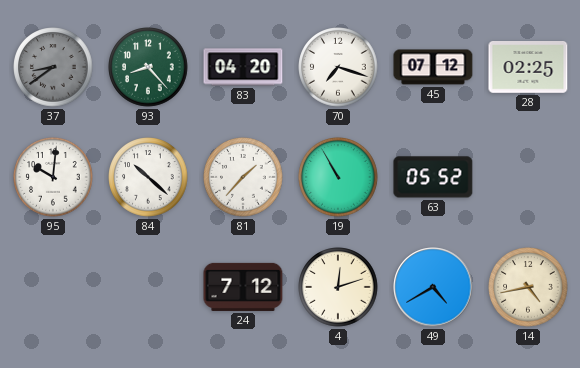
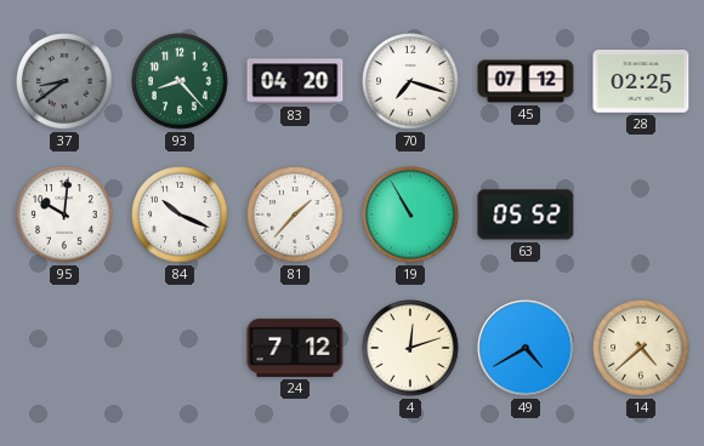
84: 10:22 -> 10:19 (180, 215)
14: 4:43 -> 4:38 (641, 348)
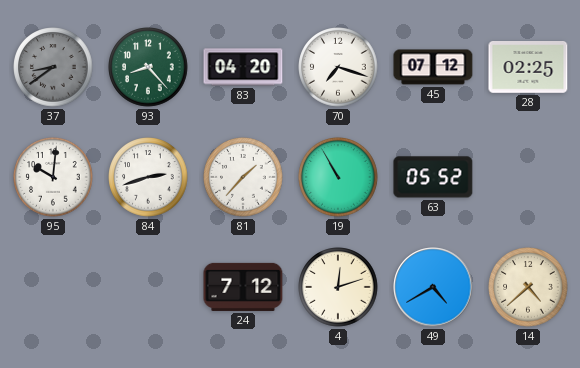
84: 10:19 -> 2:42 (148, 177)
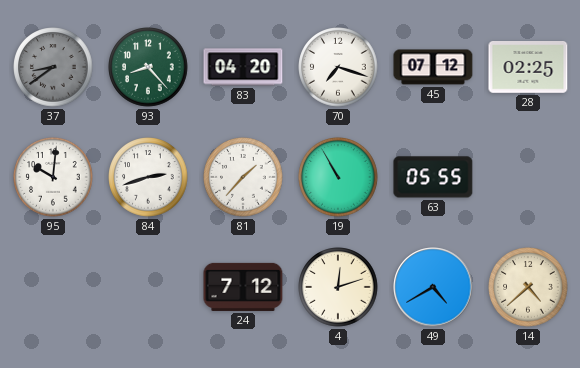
63: 05:52 -> 05:55 (433, 177)
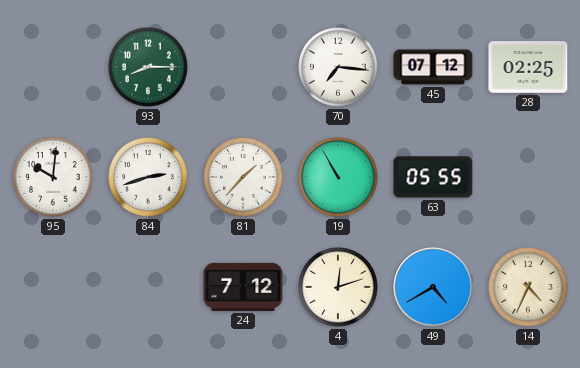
37: 8:39 -> none (53, 67)
93: 8:23 -> 8:15 (148, 67)
83: 04:20 -> none (243, 67)
70: 7:18 -> 7:16 (338, 67)
14: 4:38 -> 4:34 (528, 287)
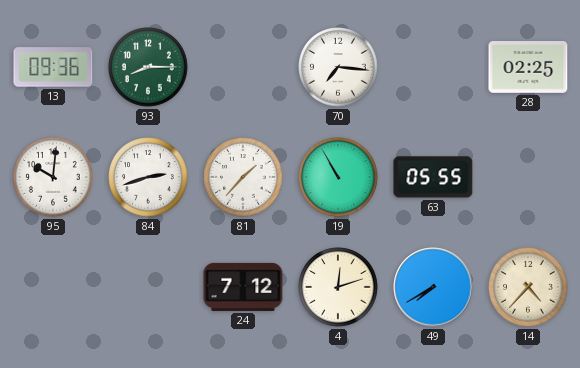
13: none -> 09:36 (53, 67)
45: 07:12 -> none (433, 67)
49: 4:40 -> 7:40 (433, 287)
14: 4:34 -> 4:37 (528, 287)
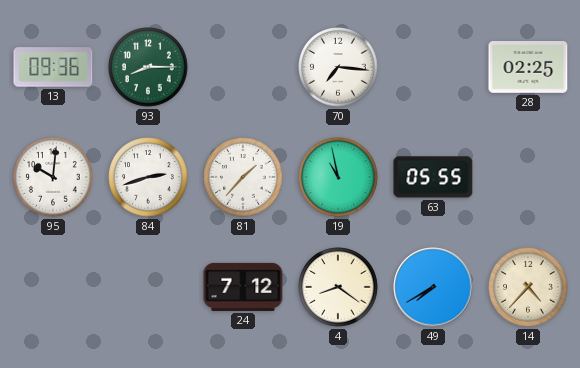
19: 10:55 -> 10:58 (338, 177)
4: 12:12 -> 8:21 (338, 287)
